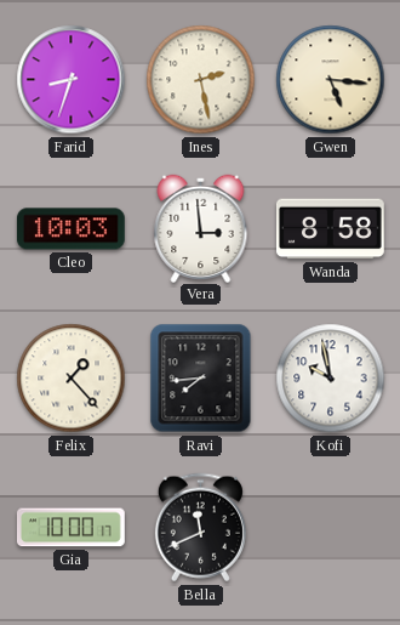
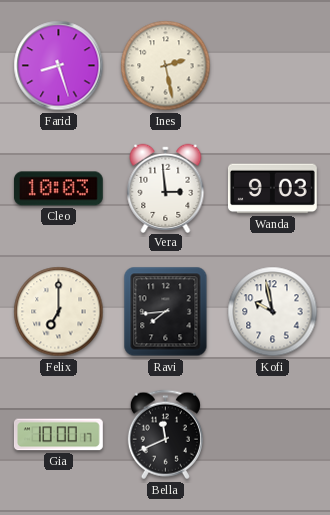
Farid: 8:33 -> 8:27 (59, 66)
Gwen: 5:16 -> none (331, 80)
Wanda: 8:58 -> 9:03 (272, 189)
Felix: 1:23 -> 7:00 (59, 312)
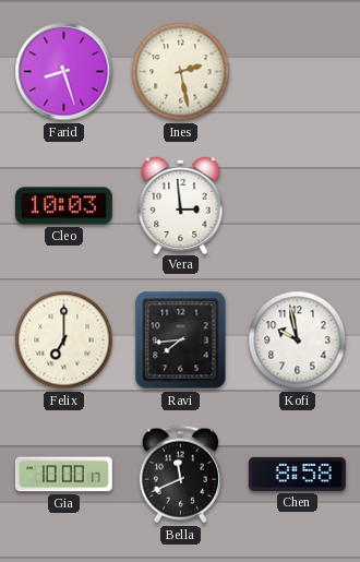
Wanda: 9:03 -> none (272, 189)
Chen: none -> 8:58 (297, 474)
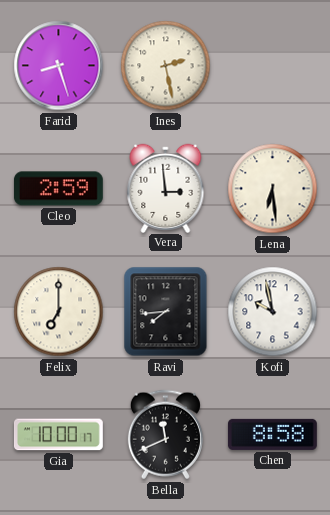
Cleo: 10:03 -> 2:59 (58, 189)
Lena: none -> 6:29 (273, 189)
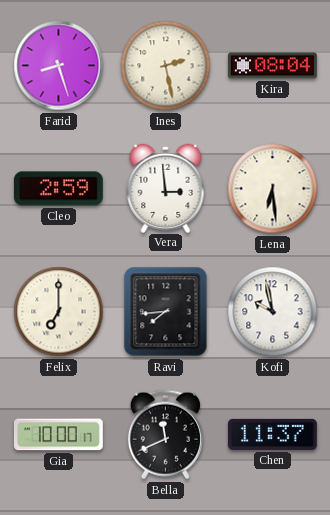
Kira: none -> 08:04 (272, 66)
Chen: 8:58 -> 11:37 (272, 434)
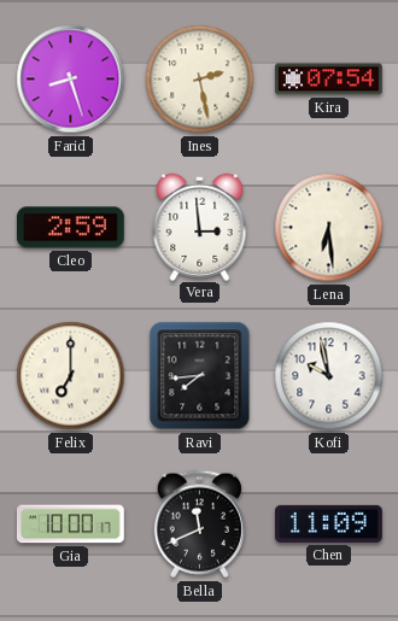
Kira: 08:04 -> 07:54 (328, 80)
Chen: 11:37 -> 11:09 (328, 523)
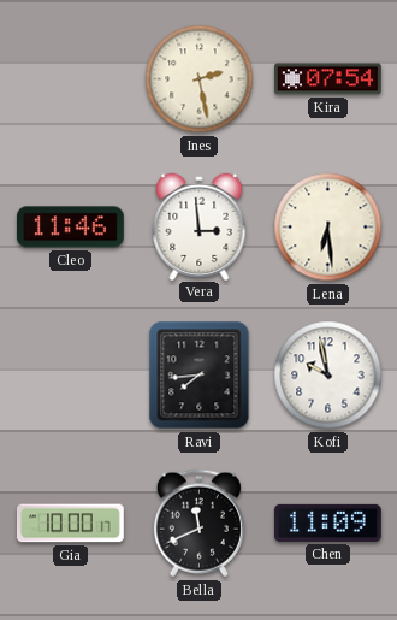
Farid: 8:27 -> none (71, 80)
Cleo: 2:59 -> 11:46 (70, 228)
Felix: 7:00 -> none (71, 376)
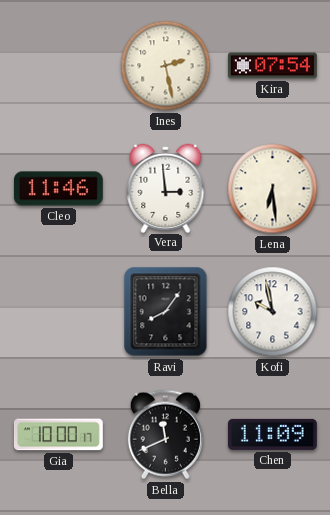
Ravi: 7:44 -> 8:06 (166, 312)
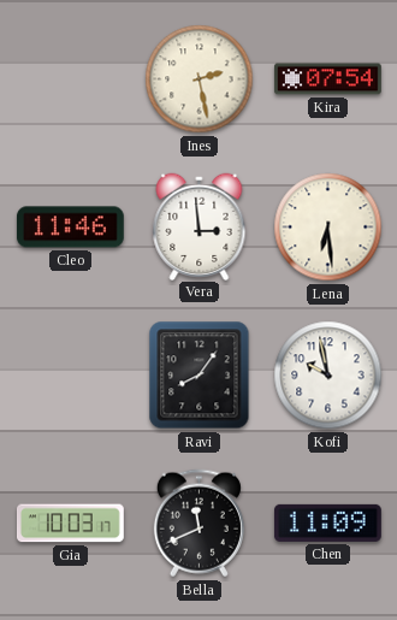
Gia: 10:00 -> 10:03 (70, 524)
